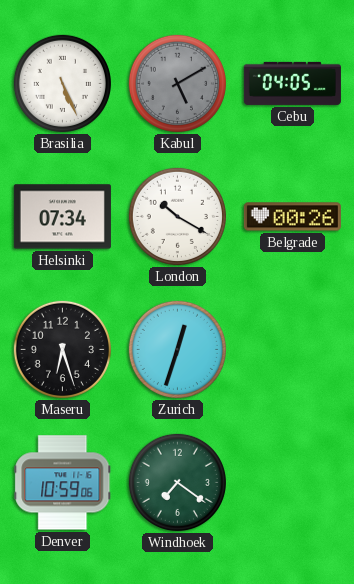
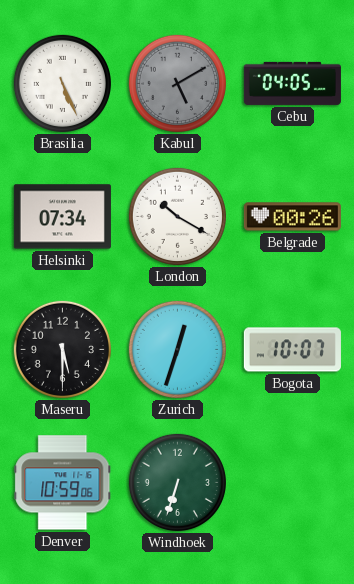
Maseru: 6:27 -> 5:30 (62, 349)
Bogota: none -> 10:07 (292, 350)
Windhoek: 7:21 -> 6:33 (177, 482)
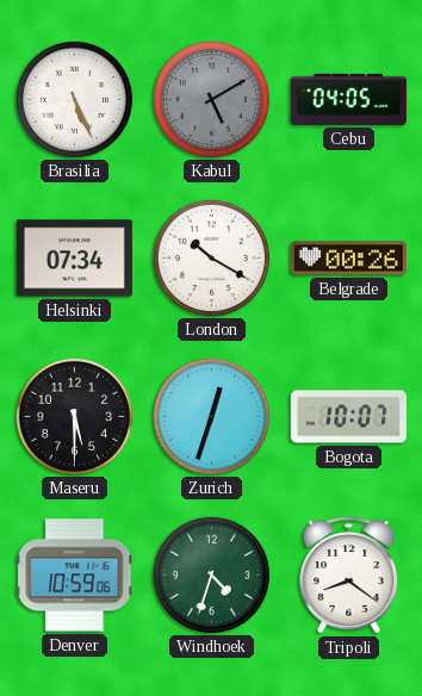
Windhoek: 6:33 -> 4:33 (211, 574)
Tripoli: none -> 8:21 (349, 576)
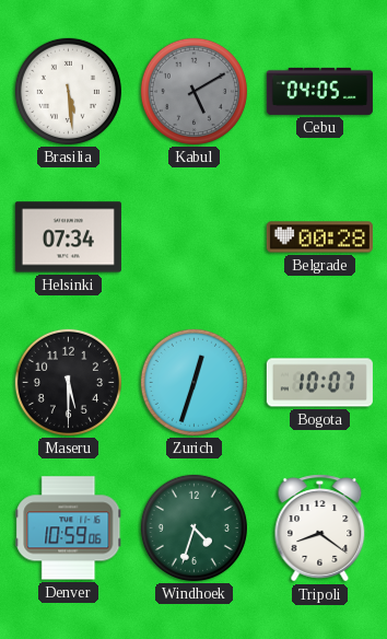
Brasilia: 5:26 -> 5:29 (68, 91)
London: 10:20 -> none (211, 257)
Belgrade: 00:26 -> 00:28 (319, 237)
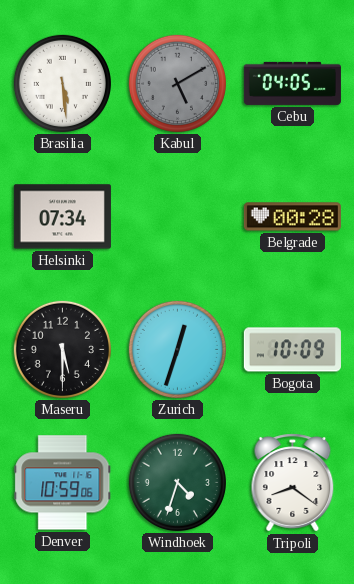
Bogota: 10:07 -> 10:09 (292, 350)
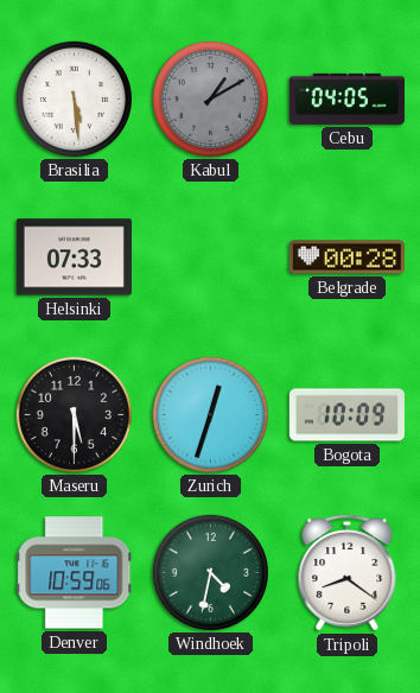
Kabul: 5:10 -> 1:10 (210, 98)
Helsinki: 07:34 -> 07:33 (74, 258)
Windhoek: 4:33 -> 4:32 (210, 572)
